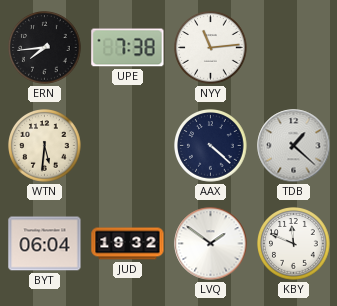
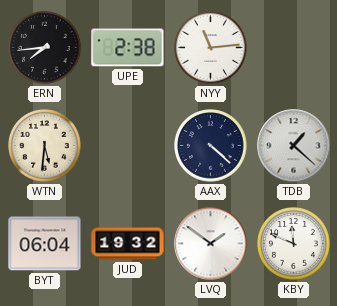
UPE: 7:38 -> 2:38 (128, 48)
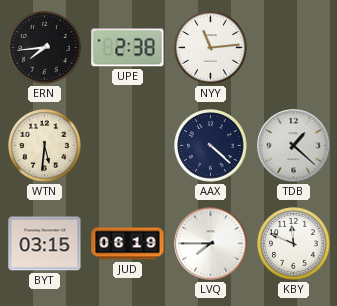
BYT: 06:04 -> 03:15 (45, 244)
JUD: 19:32 -> 06:19 (128, 244)
LVQ: 1:51 -> 7:45 (211, 244)
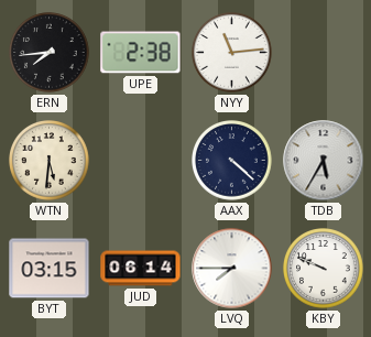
TDB: 1:22 -> 5:35 (324, 161)
JUD: 06:19 -> 06:14 (141, 269)
KBY: 11:49 -> 9:49 (324, 269)
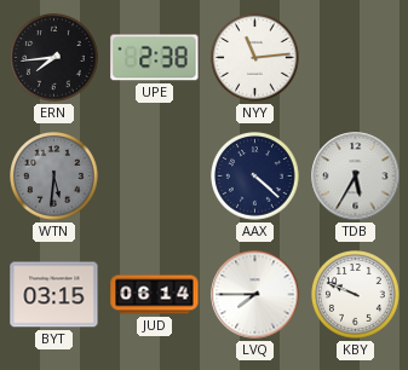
WTN dial: cream -> grey (54, 177)
